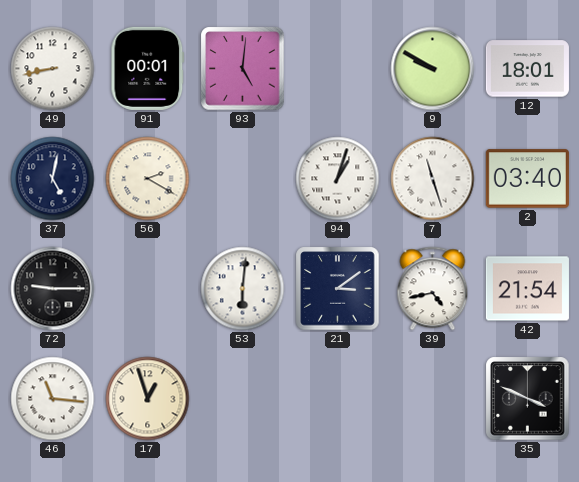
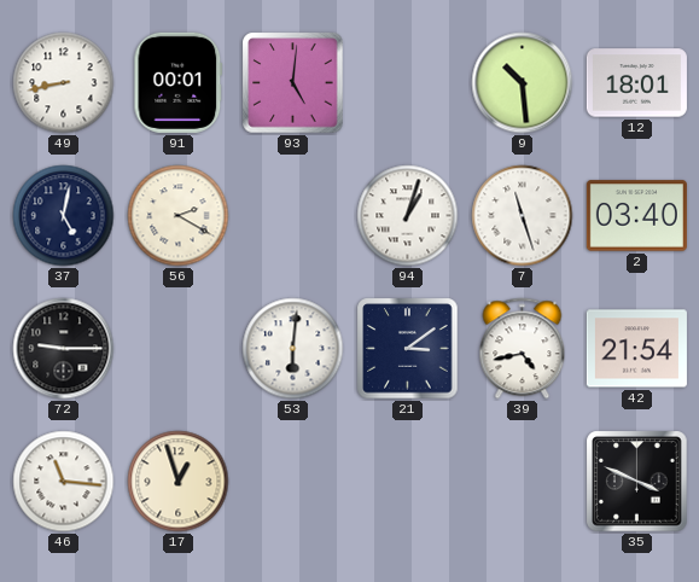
9: 9:50 -> 10:29 (523, 83)
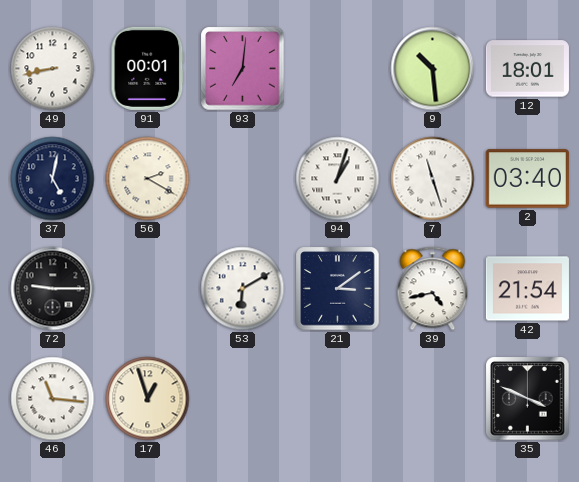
93: 5:01 -> 7:01 (243, 69)
53: 6:01 -> 6:10 (243, 289)
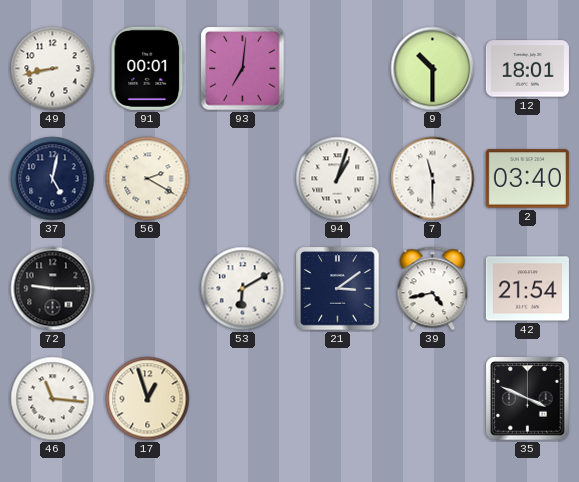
9: 10:29 -> 10:30 (433, 69)
7: 11:27 -> 11:30 (433, 179)
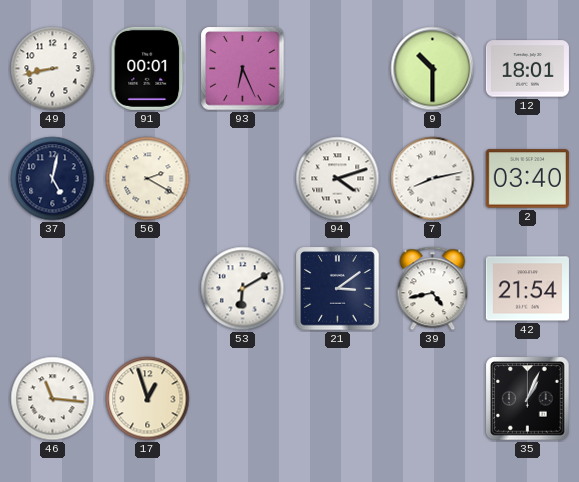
93: 7:01 -> 6:26 (243, 69)
94: 1:03 -> 4:12 (338, 179)
7: 11:30 -> 8:13 (433, 179)
72: 9:15 -> none (53, 289)
35: 3:49 -> 1:04 (528, 399)
